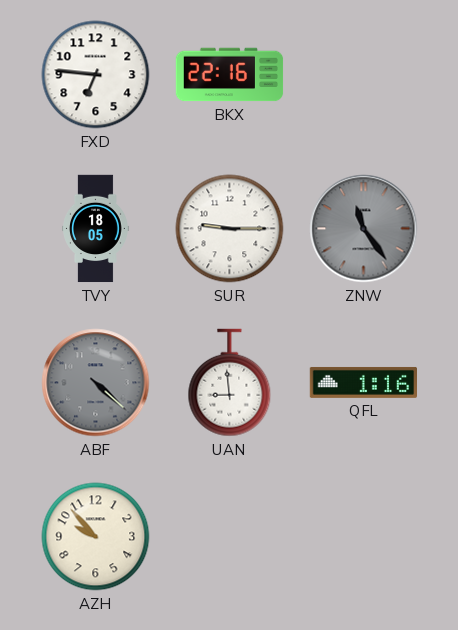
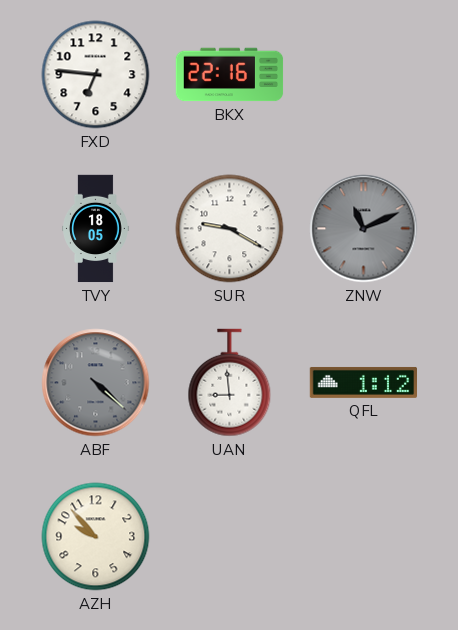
SUR: 9:15 -> 9:20 (230, 229)
ZNW: 11:24 -> 11:11 (364, 229)
QFL: 1:16 -> 1:12 (363, 382)
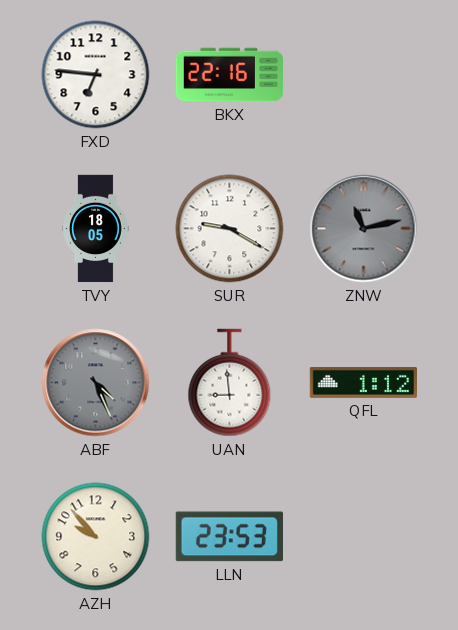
ZNW: 11:11 -> 11:13 (364, 229)
ABF: 4:22 -> 4:26 (96, 383)
LLN: none -> 23:53 (229, 537)
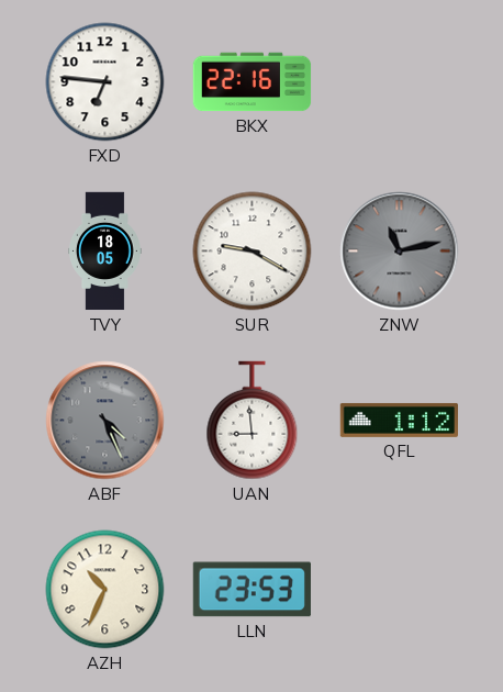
AZH: 9:53 -> 10:34 (105, 590)
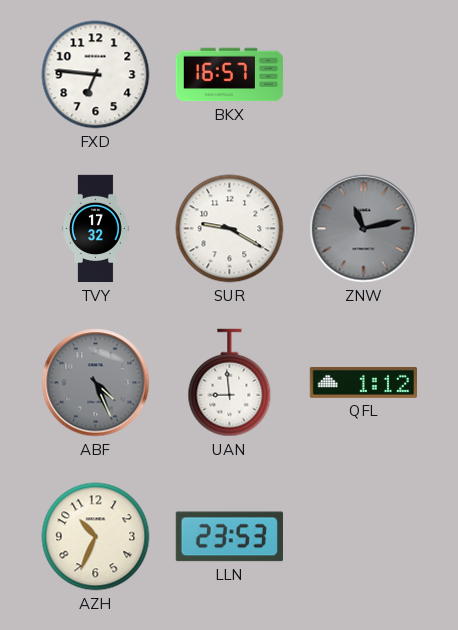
BKX: 22:16 -> 16:57 (230, 75)
TVY: 18:05 -> 17:32 (96, 229)
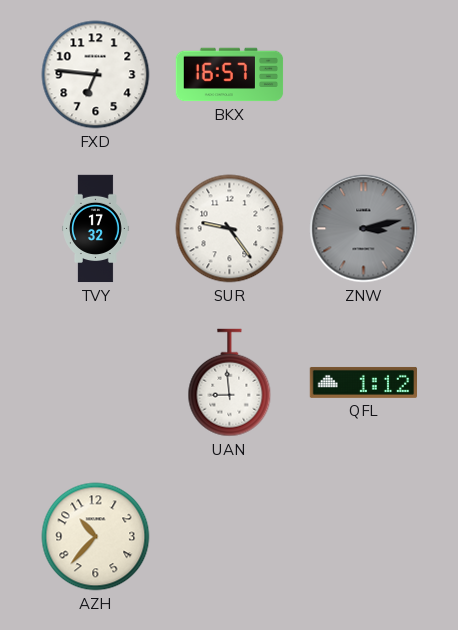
SUR: 9:20 -> 9:24 (230, 229)
ZNW: 11:13 -> 3:13 (364, 229)
ABF: 4:26 -> none (96, 383)
AZH: 10:34 -> 10:37 (96, 537)
LLN: 23:53 -> none (229, 537)
